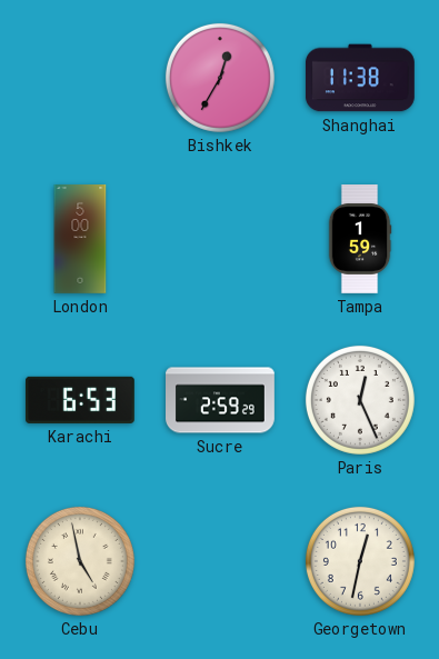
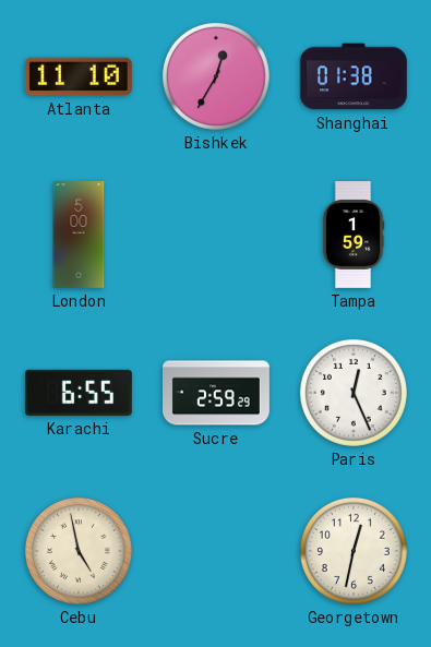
Atlanta: none -> 11:10 (79, 76)
Shanghai: 11:38 -> 01:38 (354, 76)
Karachi: 6:53 -> 6:55 (79, 393)
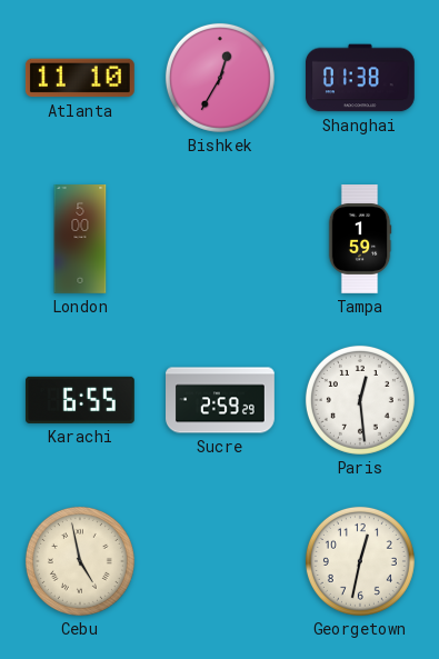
Paris: 12:26 -> 12:29 (360, 400)
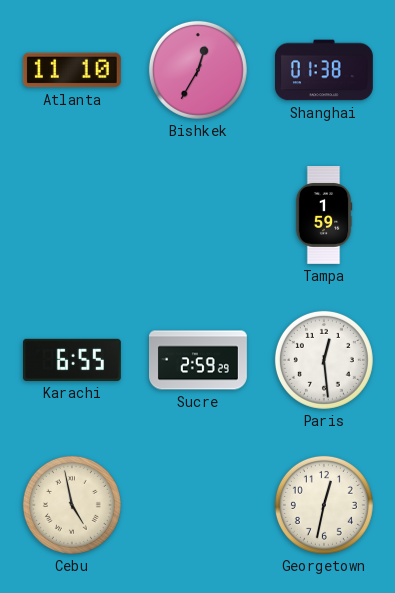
London: 5:00 -> none (80, 240)
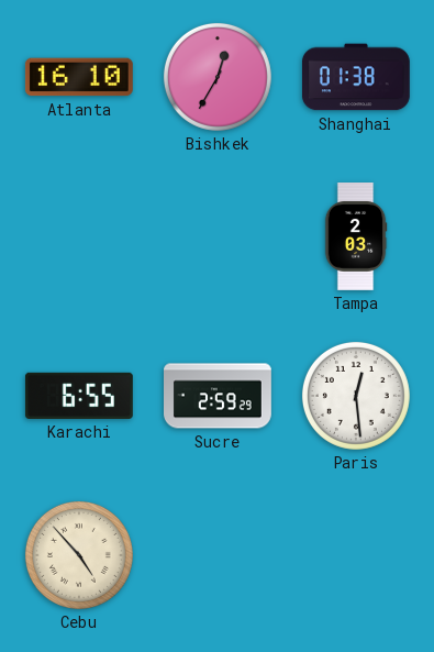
Atlanta: 11:10 -> 16:10 (79, 77)
Tampa: 1:59 -> 2:03 (356, 237)
Cebu: 4:58 -> 4:53 (79, 555)
Georgetown: 12:32 -> none (324, 505)
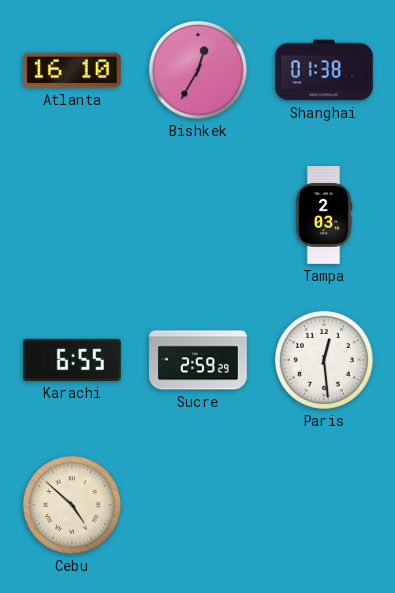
Cebu: 4:53 -> 4:52 (72, 505)
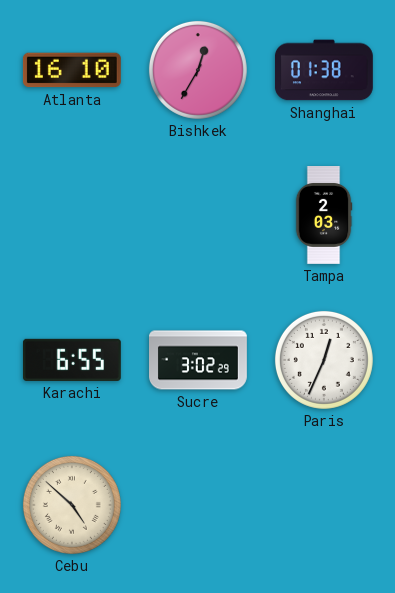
Sucre: 2:59 -> 3:02 (199, 360)
Paris: 12:29 -> 12:34 (324, 360)
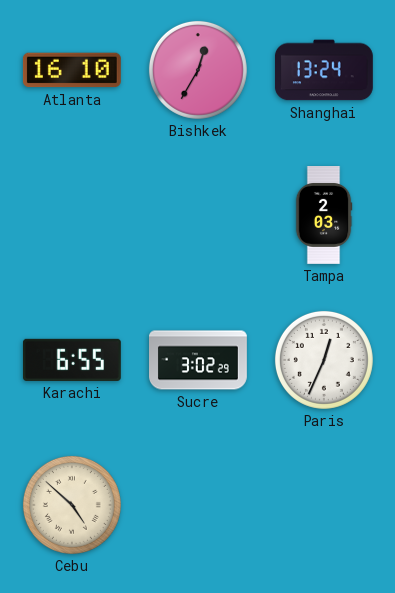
Shanghai: 01:38 -> 13:24 (324, 70)
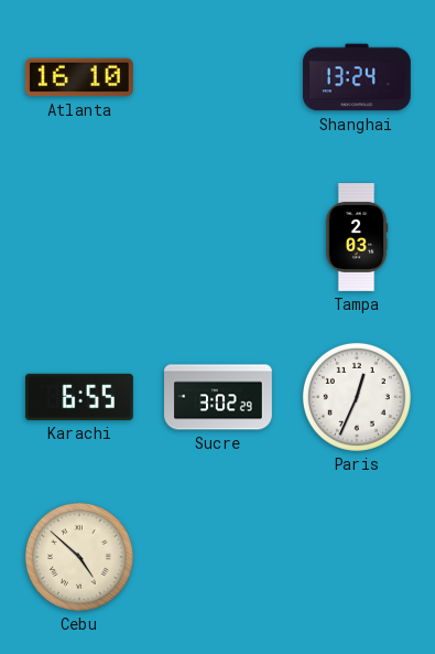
Bishkek: 12:35 -> none (198, 70)
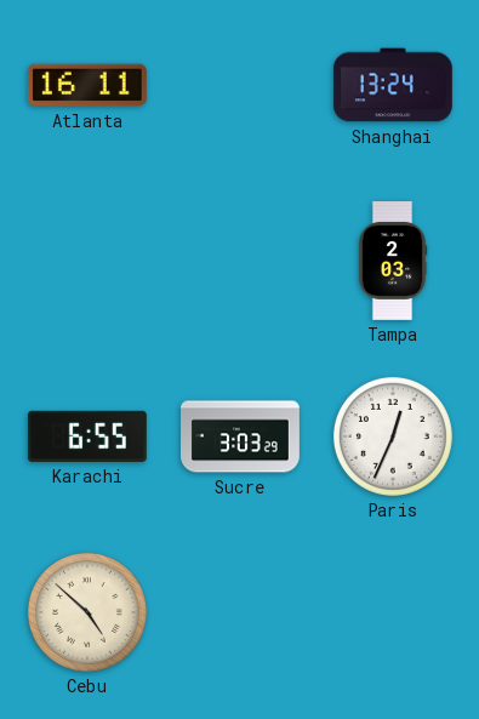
Atlanta: 16:10 -> 16:11 (87, 85)
Sucre: 3:02 -> 3:03 (241, 436)
